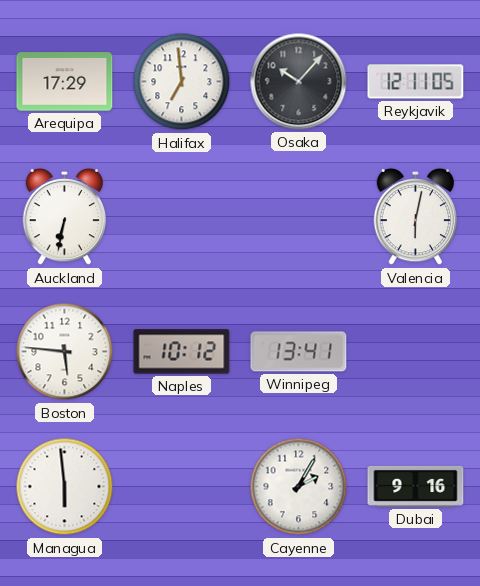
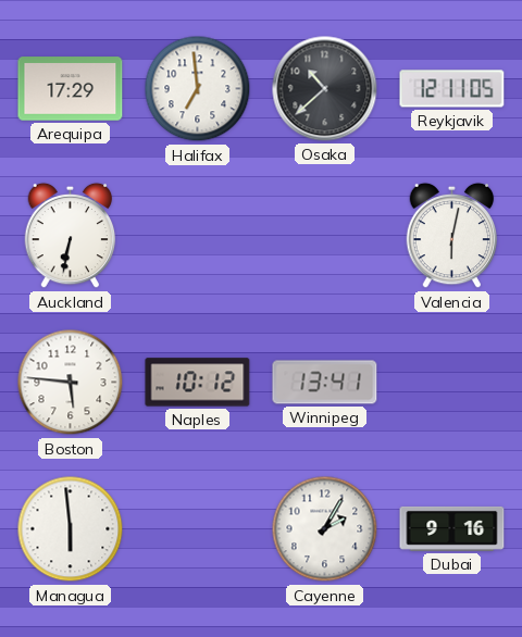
Osaka: 10:07 -> 10:38 (325, 89)
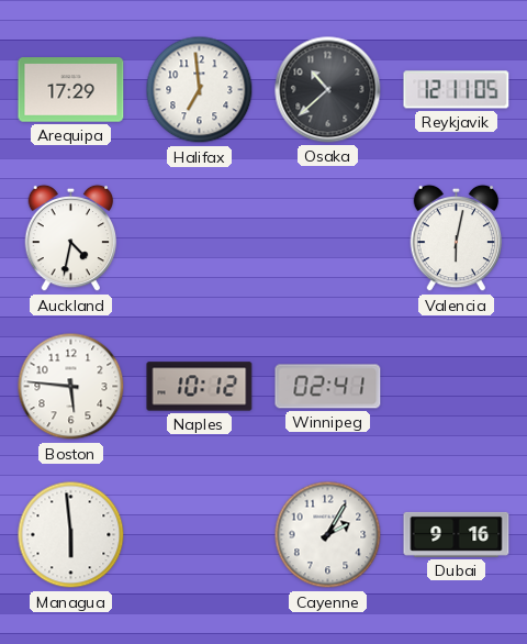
Auckland: 6:32 -> 4:32 (71, 238)
Winnipeg: 13:41 -> 02:41 (328, 387)
